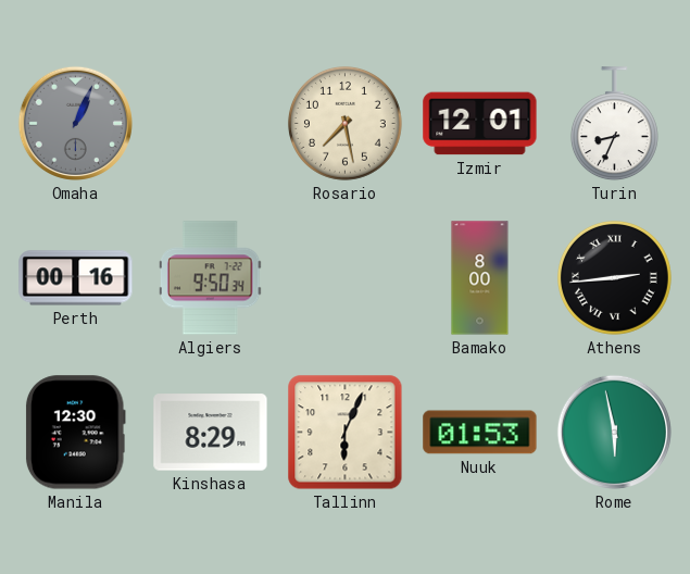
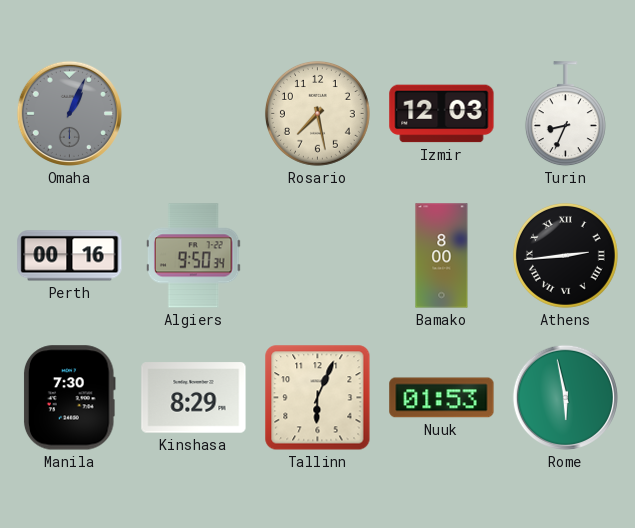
Izmir: 12:01 -> 12:03 (442, 114)
Manila: 12:30 -> 7:30 (69, 398)
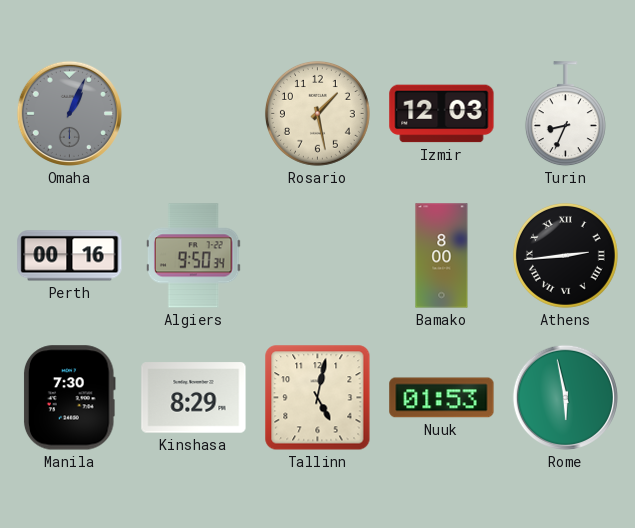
Rosario: 7:28 -> 1:28 (317, 113)
Tallinn: 6:04 -> 5:02 (318, 398)
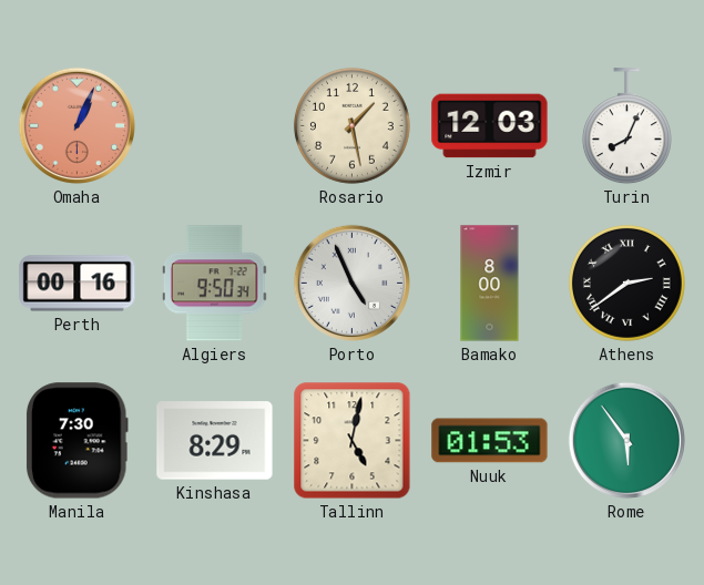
Omaha dial: grey -> salmon (76, 125)
Turin: 8:34 -> 8:04 (626, 126)
Porto: none -> 4:56 (351, 283)
Athens: 2:44 -> 2:39 (626, 283)
Rome: 5:58 -> 5:54 (626, 440)
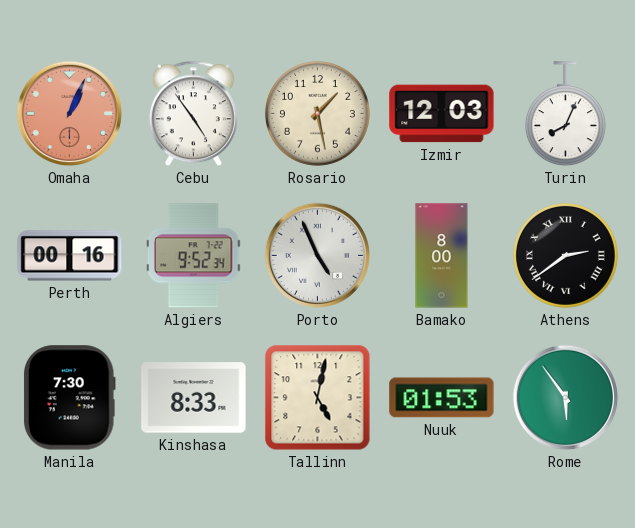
Cebu: none -> 4:54 (193, 114)
Algiers: 9:50 -> 9:52 (194, 256)
Kinshasa: 8:29 -> 8:33 (194, 398)
